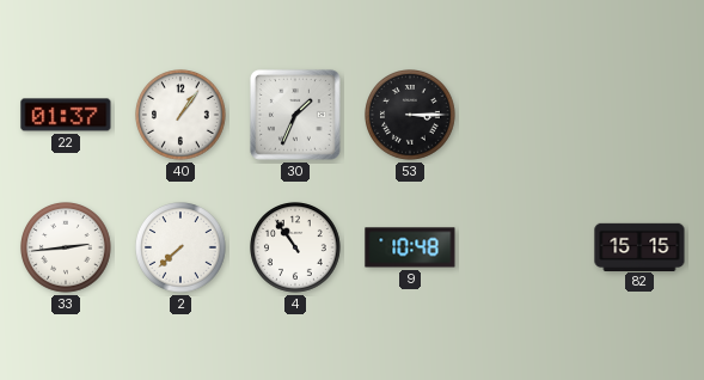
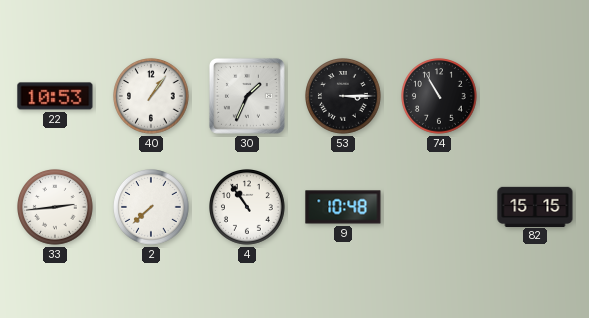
22: 01:37 -> 10:53 (55, 96)
74: none -> 10:55 (440, 97)
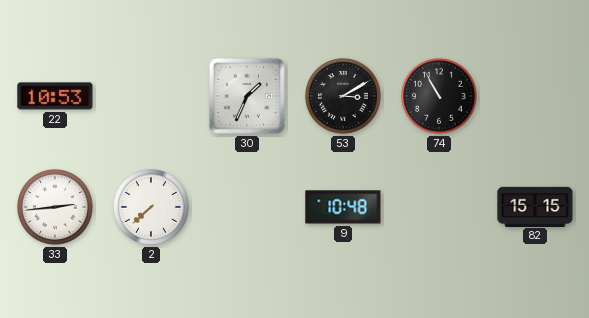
40: 1:06 -> none (152, 97)
53: 3:15 -> 3:10 (344, 97)
4: 10:54 -> none (248, 208)
